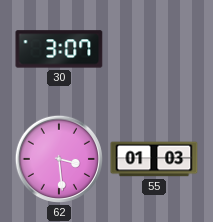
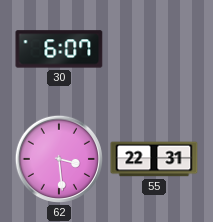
30: 3:07 -> 6:07 (59, 49)
55: 01:03 -> 22:31 (154, 159)
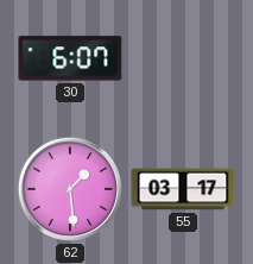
62: 3:29 -> 1:29 (70, 189)
55: 22:31 -> 03:17 (183, 189)
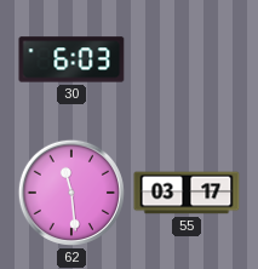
30: 6:07 -> 6:03 (71, 59)
62: 1:29 -> 11:29 (71, 193)
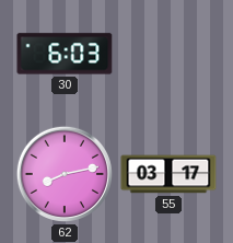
62: 11:29 -> 8:13 (65, 174)
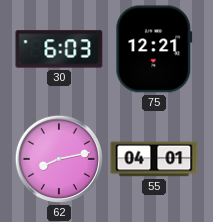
75: none -> 12:21 (154, 49)
55: 03:17 -> 04:01 (154, 159)
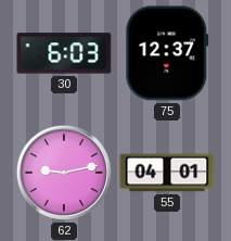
75: 12:21 -> 12:37 (167, 53)
62: 8:13 -> 9:13 (64, 173)
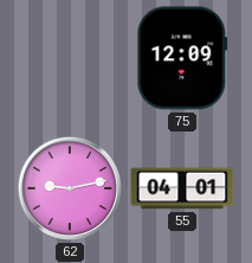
30: 6:03 -> none (64, 53)
75: 12:37 -> 12:09 (182, 58)
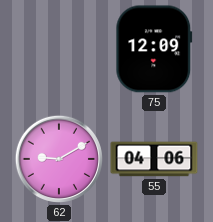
62: 9:13 -> 9:10 (59, 159)
55: 04:01 -> 04:06 (154, 159)
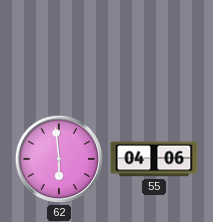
75: 12:09 -> none (154, 49)
62: 9:10 -> 5:59 (59, 159)
